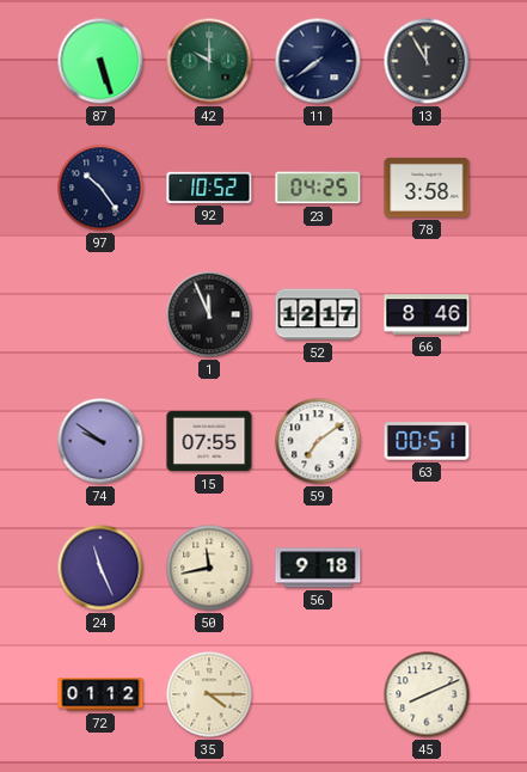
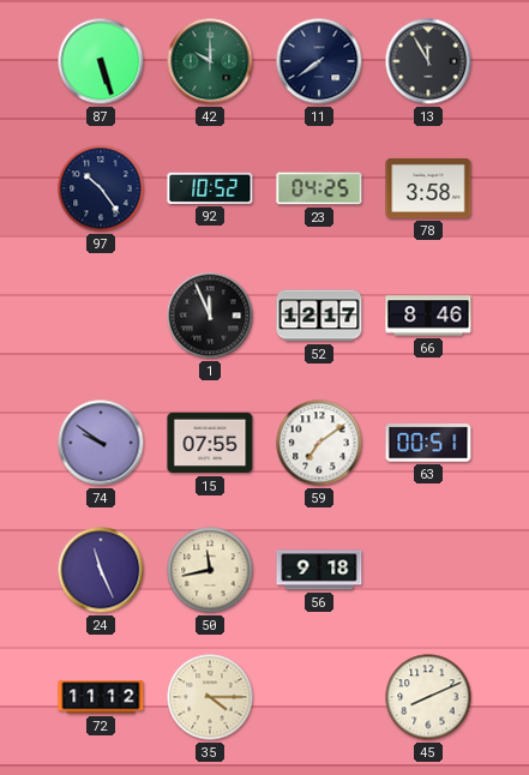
72: 01:12 -> 11:12 (101, 697)
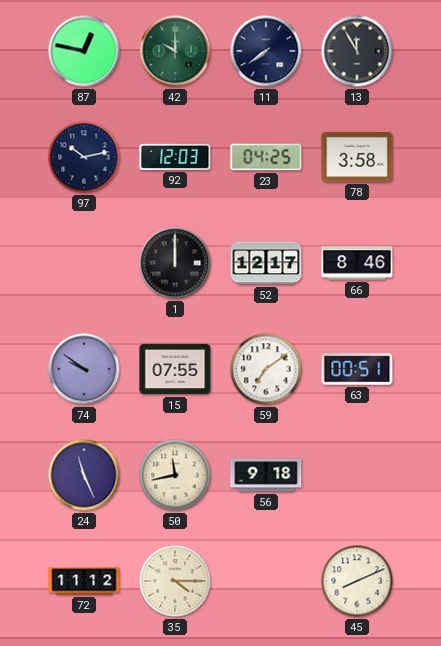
87: 5:27 -> 12:47 (84, 51)
97: 10:24 -> 10:13 (84, 157)
92: 10:52 -> 12:03 (175, 157)
1: 11:56 -> 12:00 (175, 263)
